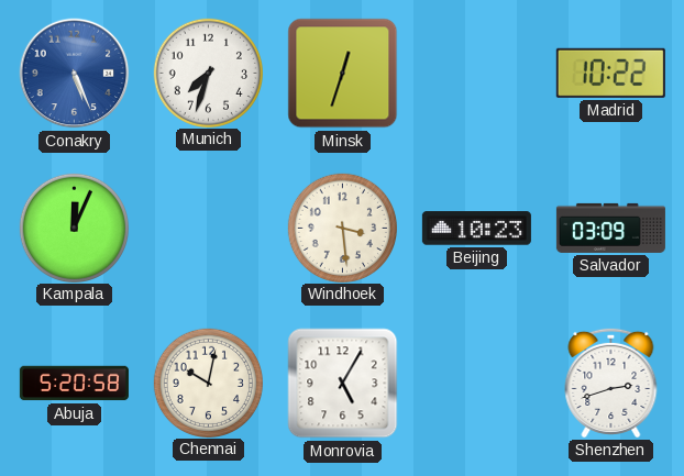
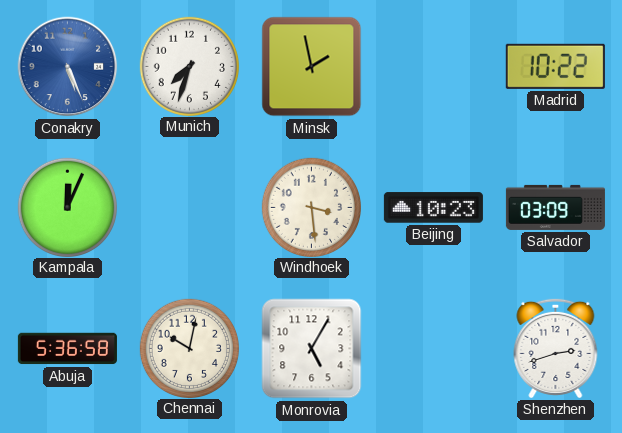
Minsk: 12:33 -> 1:58 (312, 67)
Abuja: 5:20 -> 5:36 (67, 349)
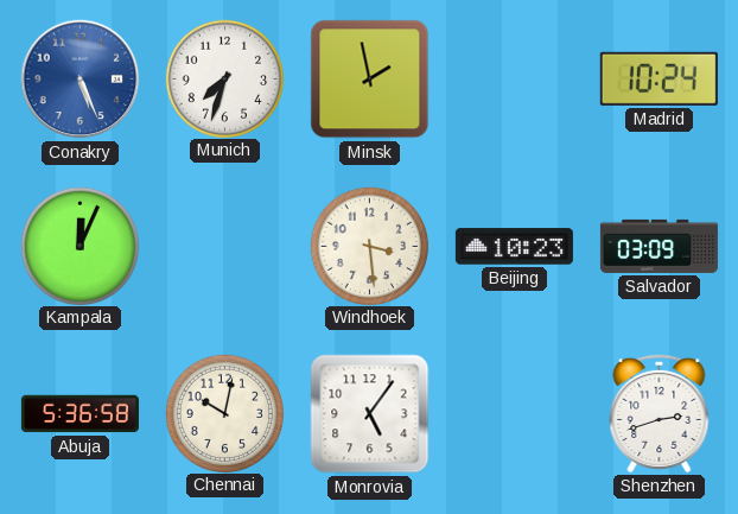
Madrid: 10:22 -> 10:24 (659, 78)
Monrovia: 5:05 -> 5:06 (370, 414)
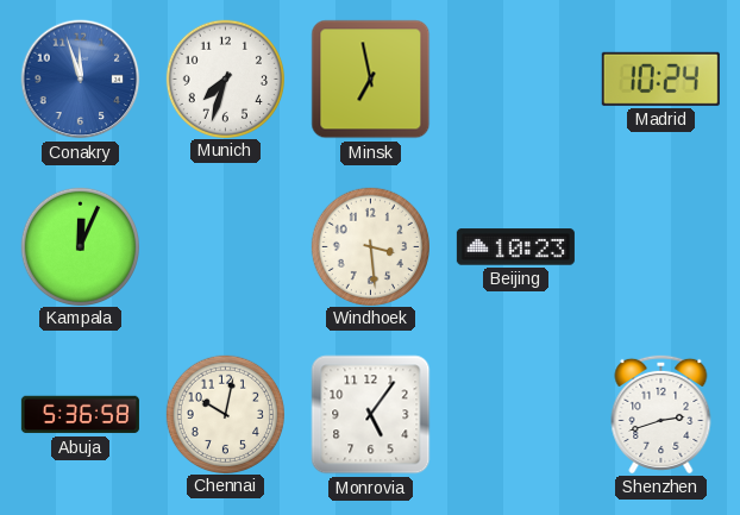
Conakry: 5:26 -> 11:57 (81, 80)
Minsk: 1:58 -> 6:58 (371, 80)
Salvador: 03:09 -> none (659, 246)
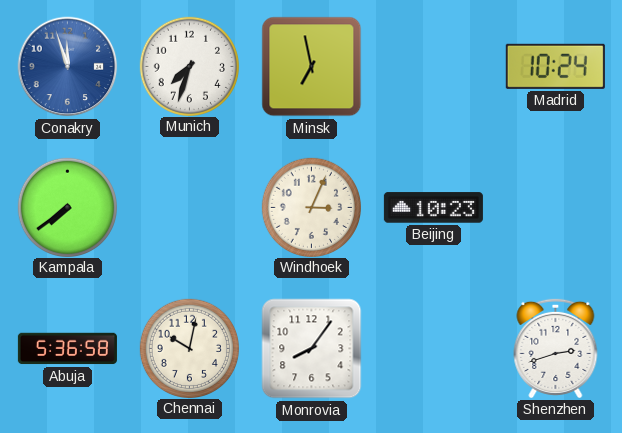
Kampala: 12:04 -> 7:39 (67, 207)
Windhoek: 3:29 -> 3:04 (311, 207)
Monrovia: 5:06 -> 8:06 (312, 349)
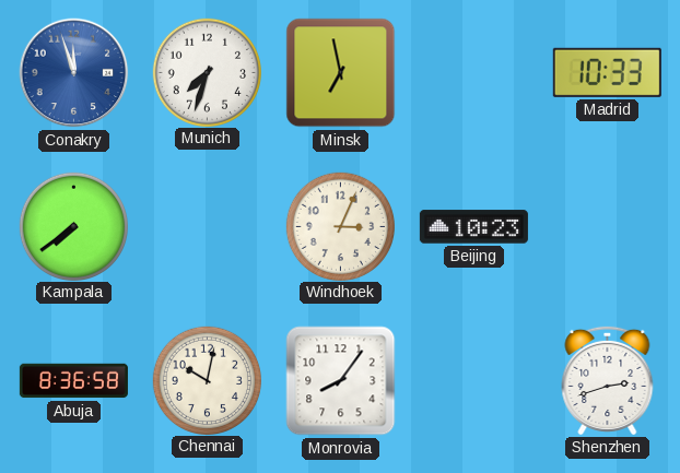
Madrid: 10:24 -> 10:33 (607, 72)
Abuja: 5:36 -> 8:36 (73, 381)
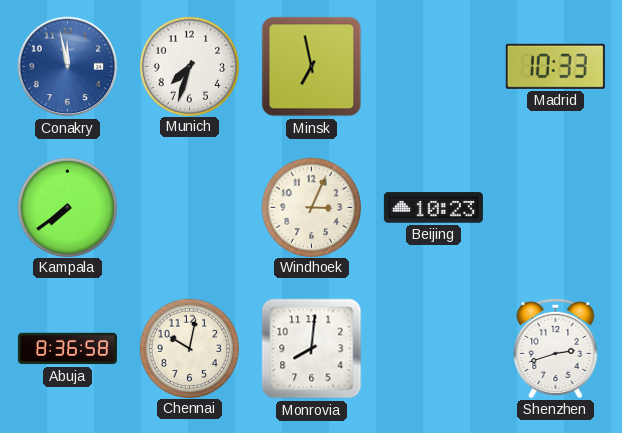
Conakry: 11:57 -> 11:58 (68, 67)
Monrovia: 8:06 -> 8:01 (312, 349)
